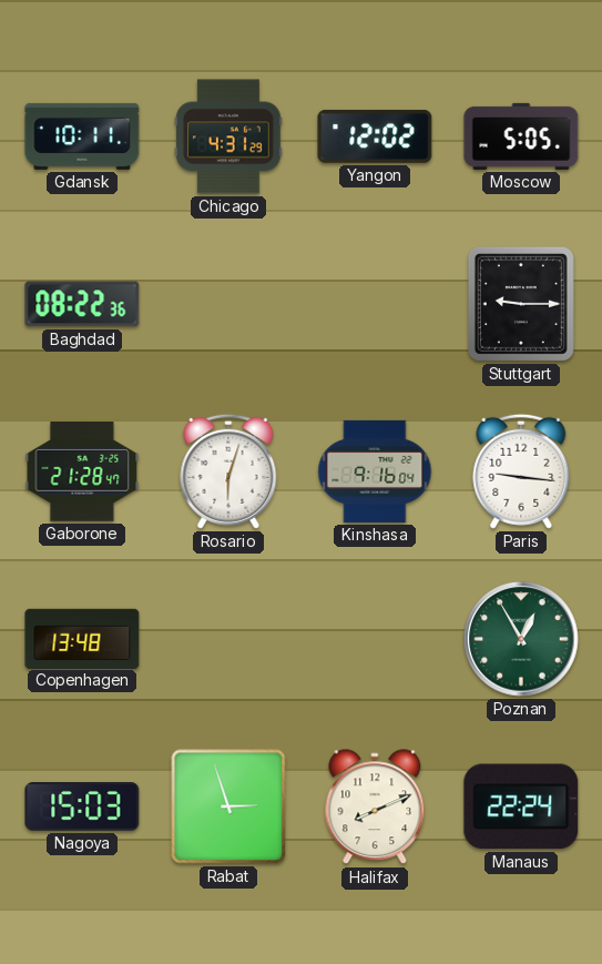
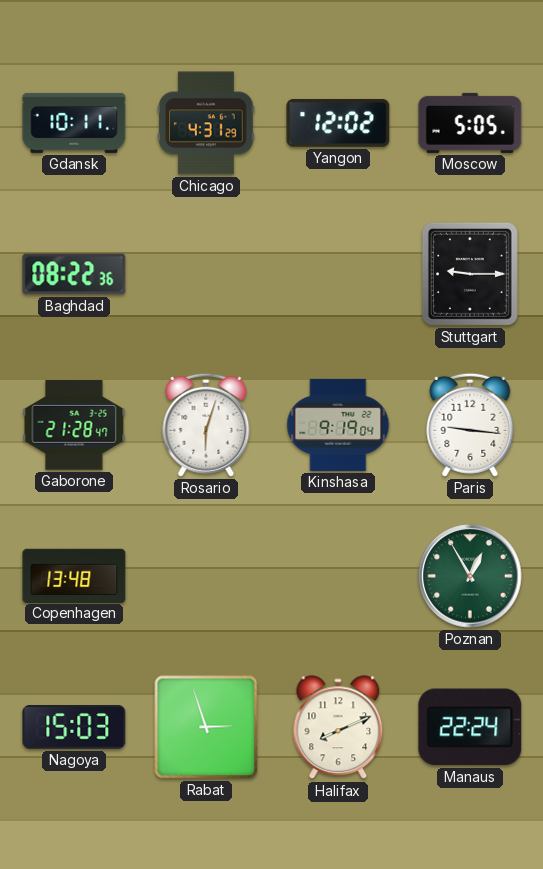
Kinshasa: 9:16 -> 9:19 (338, 425)
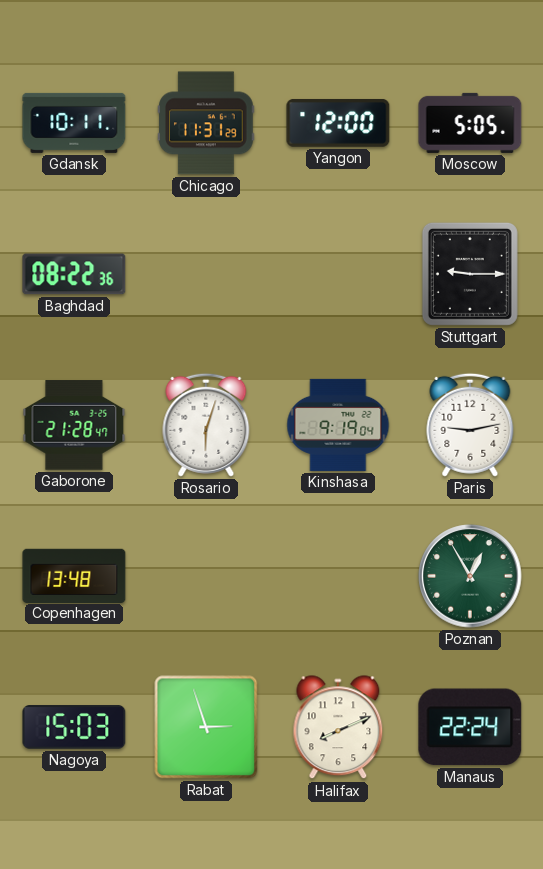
Chicago: 4:31 -> 11:31 (206, 123)
Yangon: 12:02 -> 12:00 (338, 123)
Paris: 9:16 -> 9:13 (470, 425)
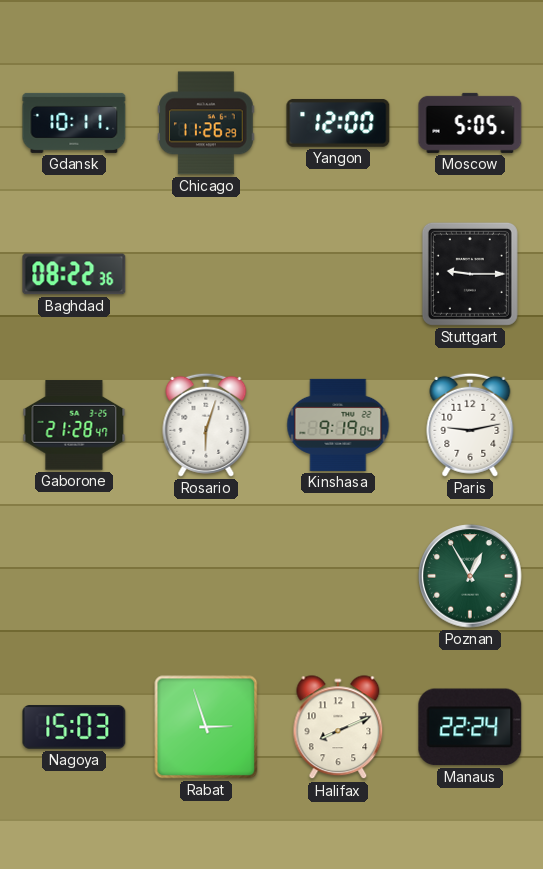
Chicago: 11:31 -> 11:26 (206, 123)
Copenhagen: 13:48 -> none (74, 575)
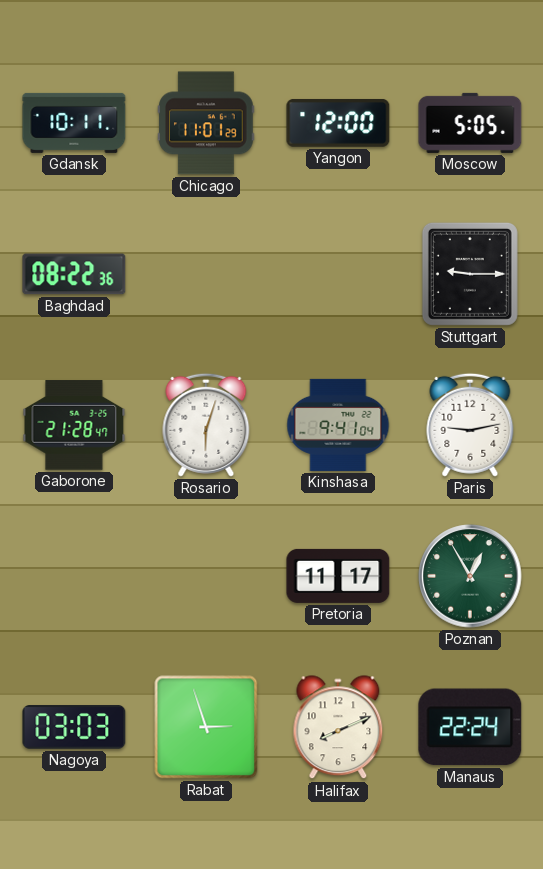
Chicago: 11:26 -> 11:01 (206, 123)
Kinshasa: 9:19 -> 9:41 (338, 425)
Pretoria: none -> 11:17 (338, 576)
Nagoya: 15:03 -> 03:03 (74, 727)
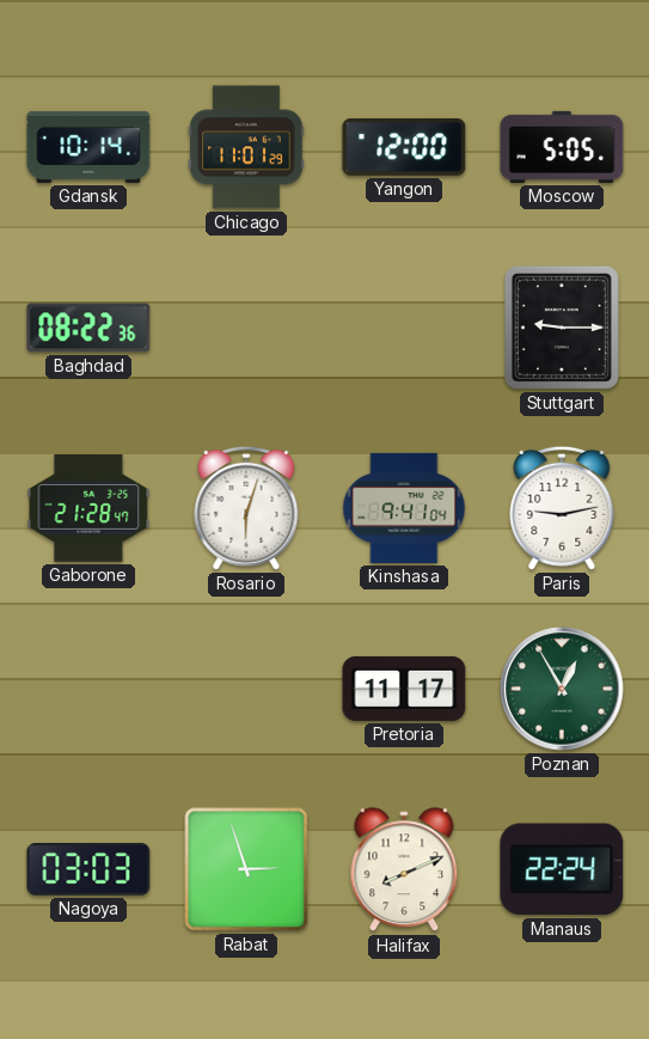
Gdansk: 10:11 -> 10:14 (88, 147)
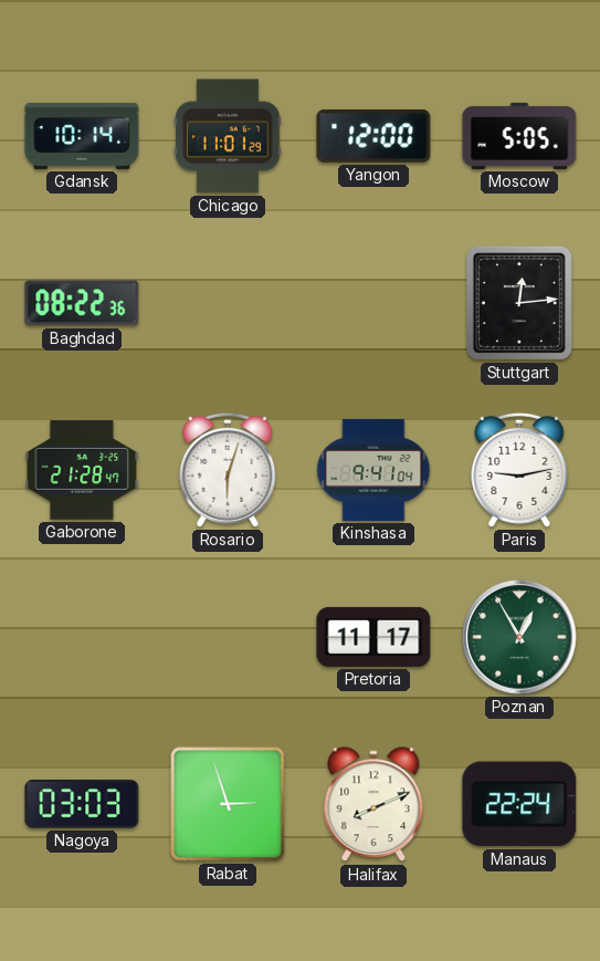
Stuttgart: 9:15 -> 12:14 (519, 303)
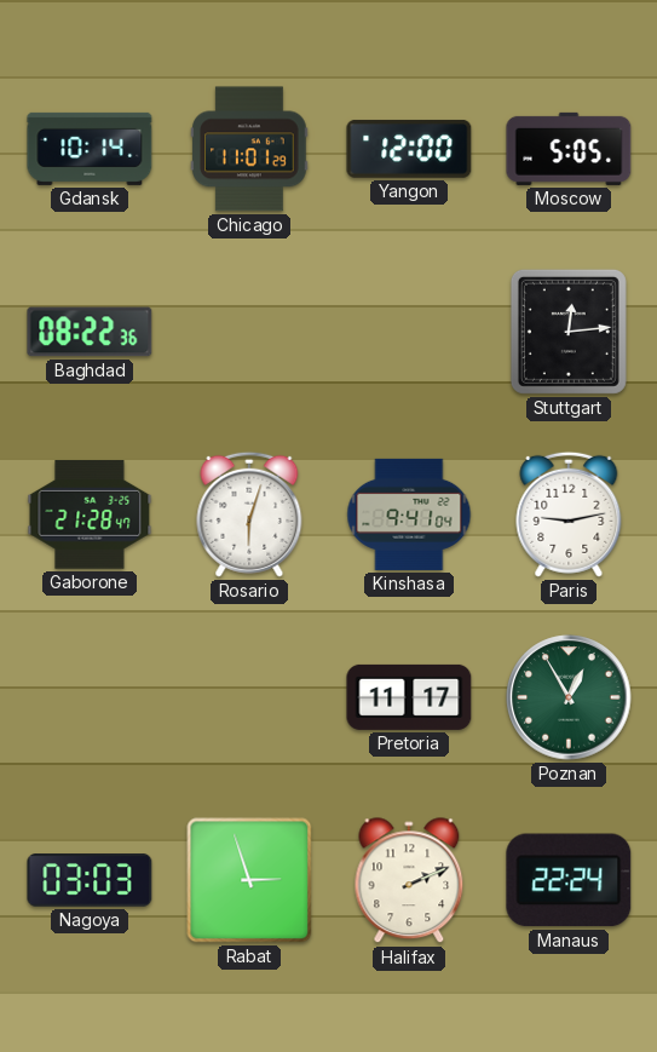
Halifax: 8:11 -> 2:11 (409, 881)
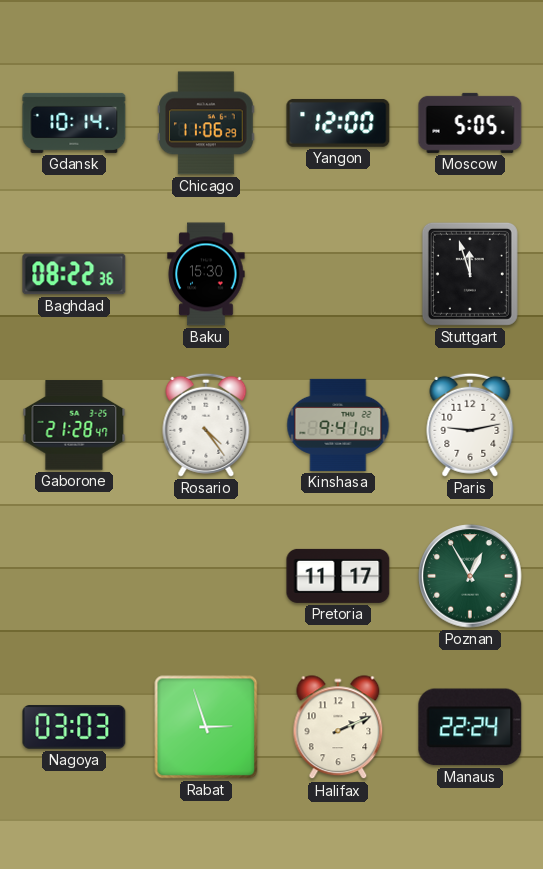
Chicago: 11:01 -> 11:06 (206, 123)
Baku: none -> 15:30 (206, 274)
Stuttgart: 12:14 -> 11:57 (470, 274)
Rosario: 6:03 -> 4:24 (206, 425)
